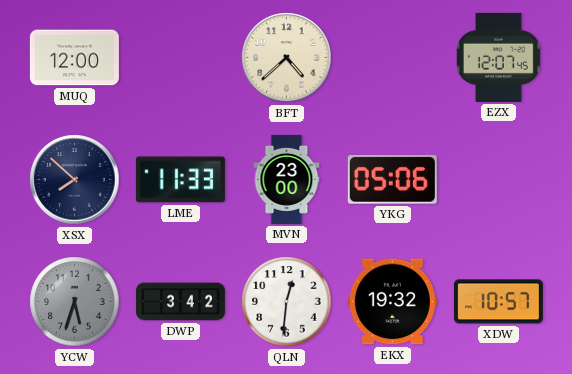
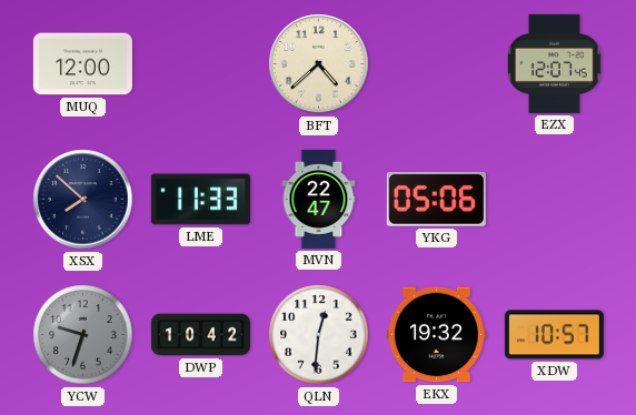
MVN: 23:00 -> 22:47 (319, 199)
YCW: 5:33 -> 9:33 (83, 335)
DWP: 3:42 -> 10:42 (200, 335)
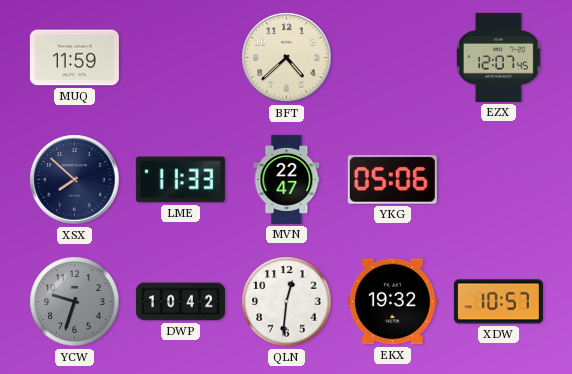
MUQ: 12:00 -> 11:59 (74, 58)
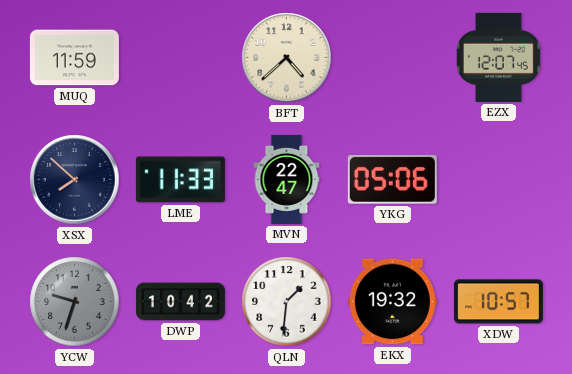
QLN: 12:31 -> 1:31 (287, 302)
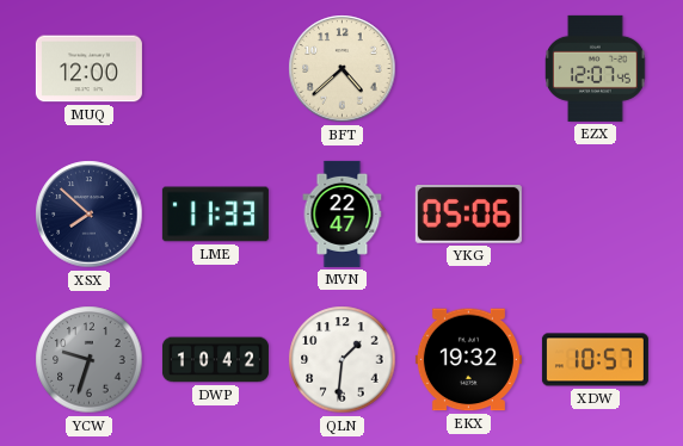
MUQ: 11:59 -> 12:00 (88, 69)
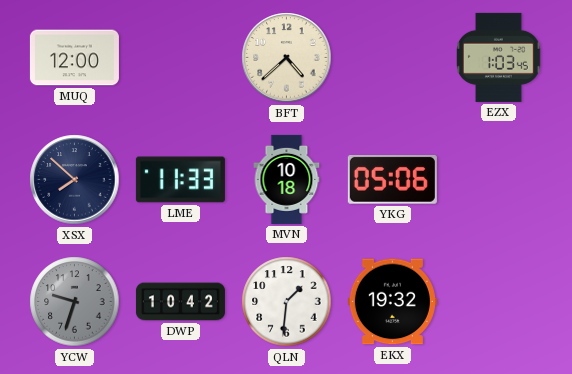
EZX: 12:07 -> 1:03 (499, 57)
MVN: 22:47 -> 10:18 (287, 179)
XDW: 10:57 -> none (595, 360)
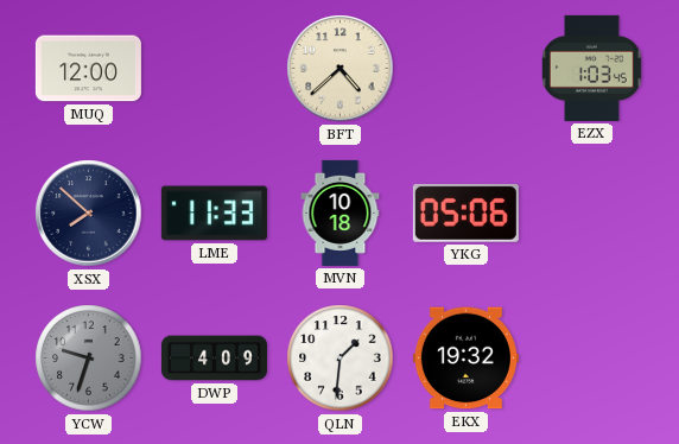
DWP: 10:42 -> 4:09 (214, 359)
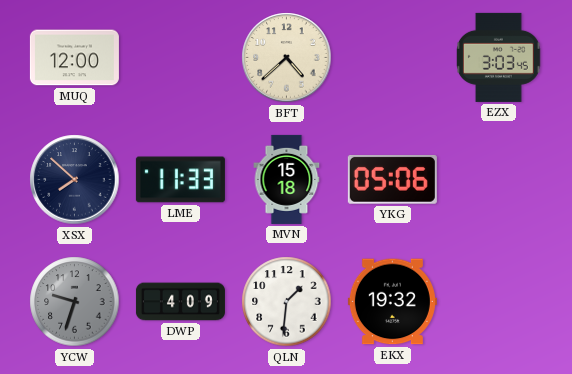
EZX: 1:03 -> 3:03 (499, 57)
MVN: 10:18 -> 15:18 (287, 179)
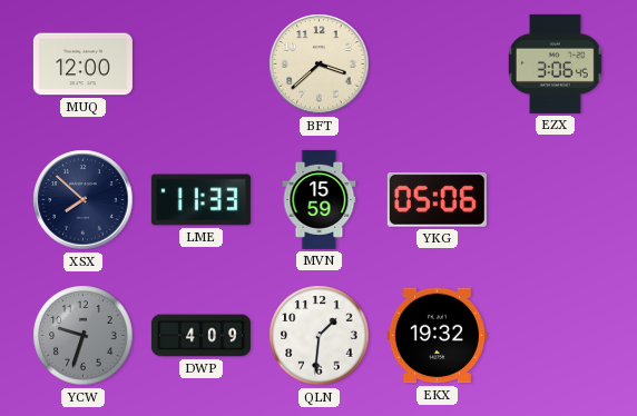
BFT: 4:38 -> 3:38 (320, 65)
EZX: 3:03 -> 3:06 (556, 63)
MVN: 15:18 -> 15:59 (320, 199)
